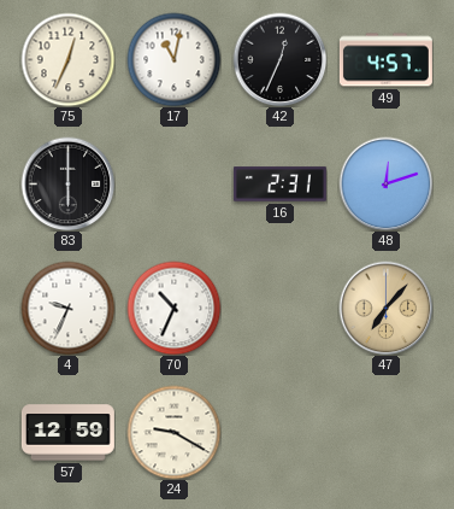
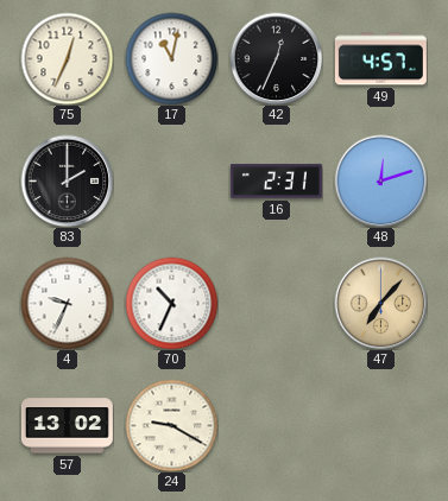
83: 6:00 -> 2:00 (67, 180)
57: 12:59 -> 13:02 (67, 426)
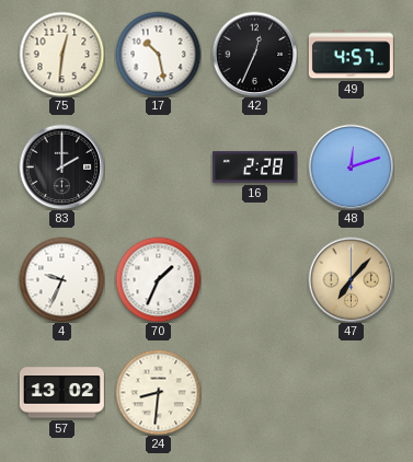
75: 12:34 -> 12:31 (61, 54)
17: 11:02 -> 10:28 (158, 54)
16: 2:31 -> 2:28 (254, 168)
70: 10:34 -> 1:34 (158, 279)
24: 9:20 -> 8:31 (158, 392)
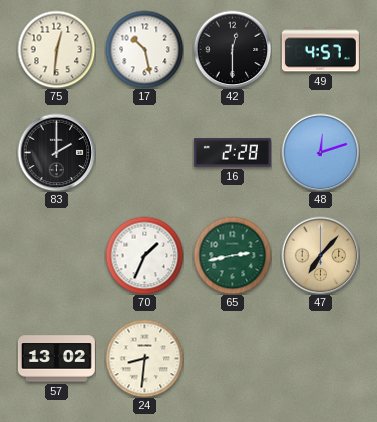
42: 12:34 -> 12:30 (232, 49)
4: 9:34 -> none (61, 279)
65: none -> 2:43 (232, 255)
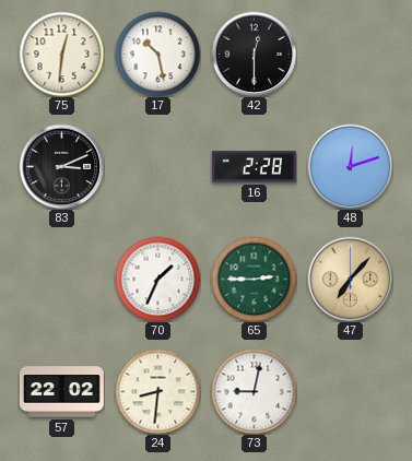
49: 4:57 -> none (320, 50)
83: 2:00 -> 3:11 (61, 166)
65: 2:43 -> 2:45 (254, 279)
57: 13:02 -> 22:02 (61, 392)
73: none -> 9:02 (254, 391)
